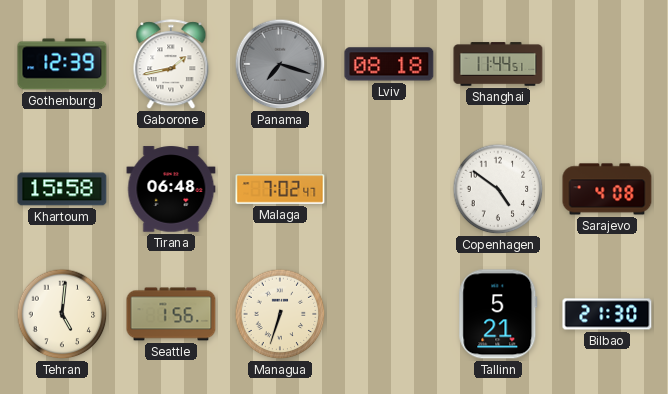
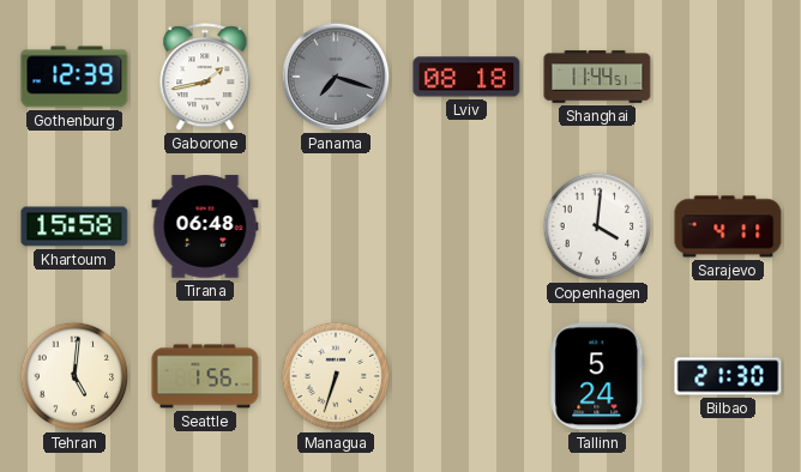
Malaga: 7:02 -> none (280, 189)
Copenhagen: 4:51 -> 4:01 (597, 226)
Sarajevo: 4:08 -> 4:11 (728, 226)
Tallinn: 5:21 -> 5:24 (597, 376)
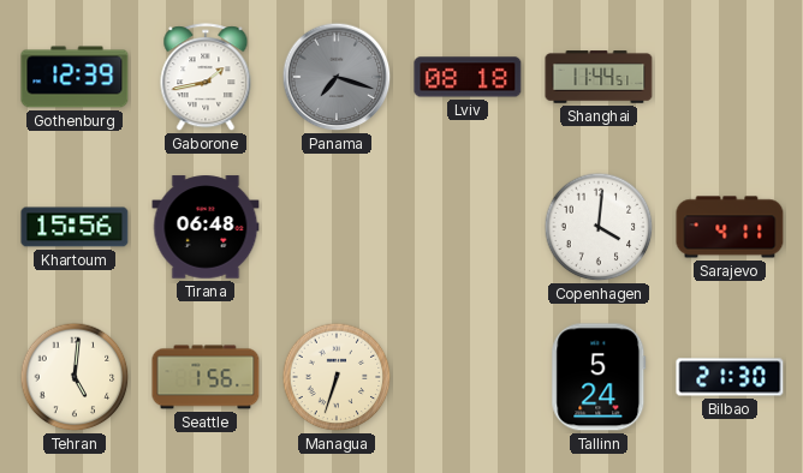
Khartoum: 15:58 -> 15:56 (75, 227)
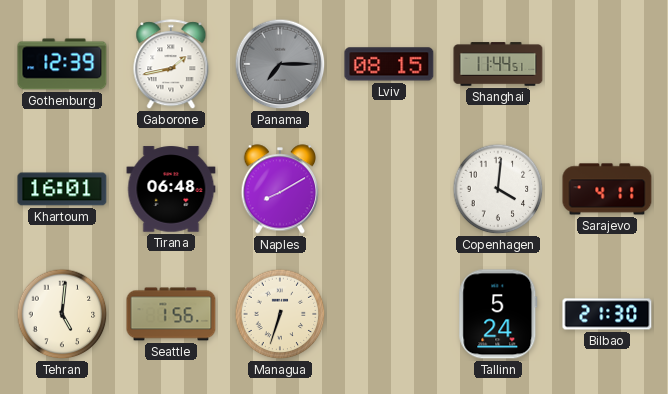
Panama: 7:18 -> 7:15 (280, 64)
Lviv: 08:18 -> 08:15 (389, 64)
Khartoum: 15:56 -> 16:01 (62, 189)
Naples: none -> 8:10 (280, 189)
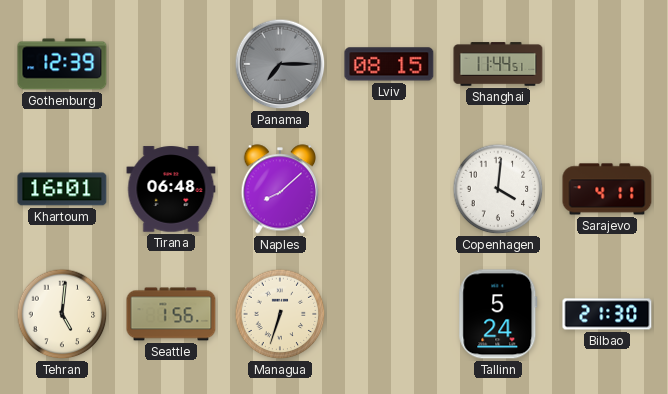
Gaborone: 1:43 -> none (171, 65)
Naples: 8:10 -> 8:08 (280, 189)
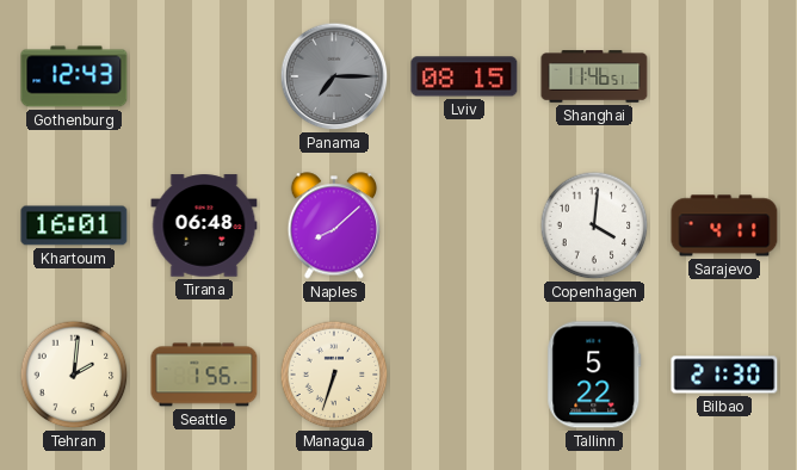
Gothenburg: 12:39 -> 12:43 (74, 76)
Shanghai: 11:44 -> 11:46 (594, 76)
Tehran: 5:01 -> 2:01 (74, 375)
Tallinn: 5:24 -> 5:22 (594, 375)
